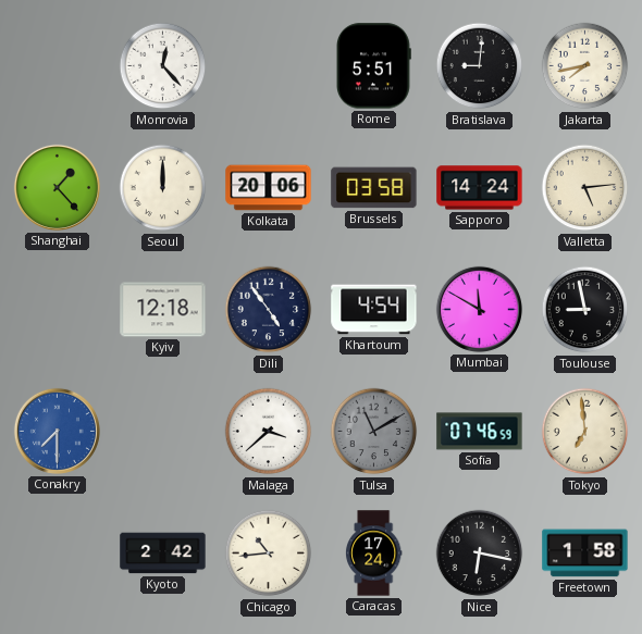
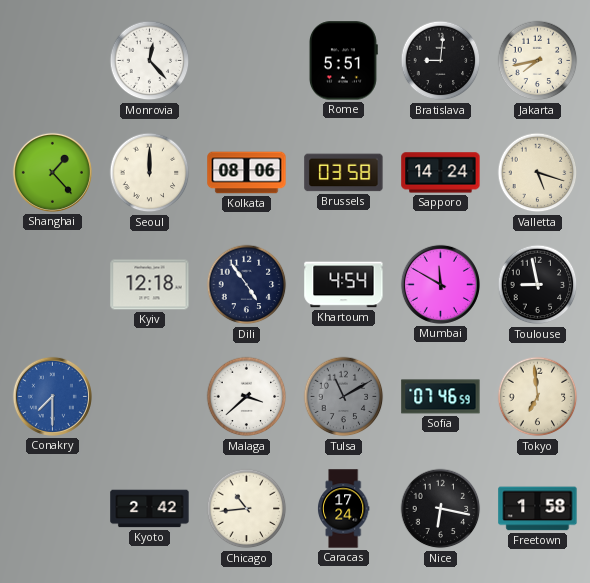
Kolkata: 20:06 -> 08:06 (247, 173)
Valletta: 5:14 -> 5:18 (538, 173)
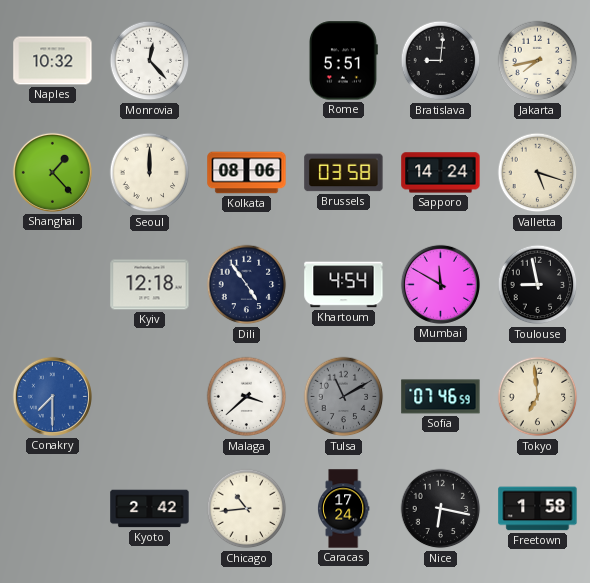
Naples: none -> 10:32 (53, 61)
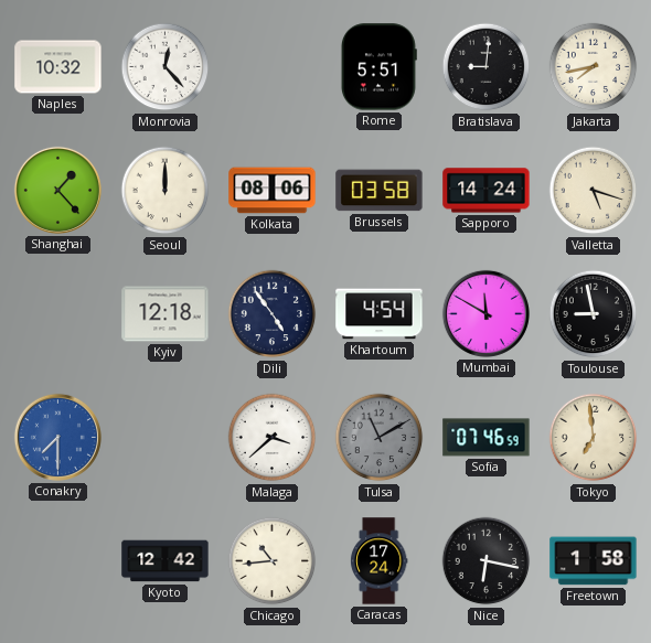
Kyoto: 2:42 -> 12:42 (166, 561)
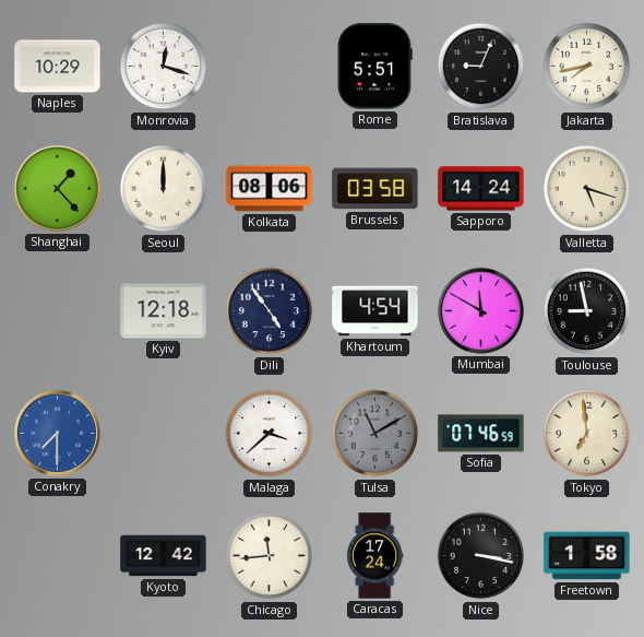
Naples: 10:32 -> 10:29 (58, 67)
Monrovia: 12:23 -> 12:18 (164, 67)
Bratislava: 9:01 -> 9:04 (481, 67)
Chicago: 10:44 -> 11:44 (270, 556)
Nice: 6:17 -> 3:17 (481, 556)
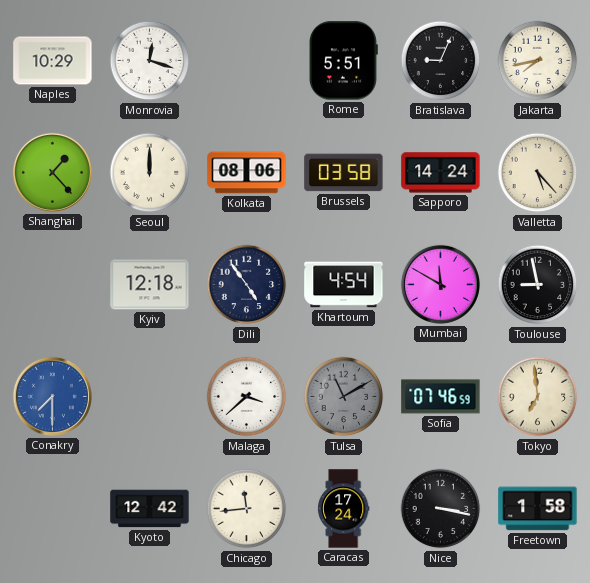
Valletta: 5:18 -> 5:23 (538, 173)
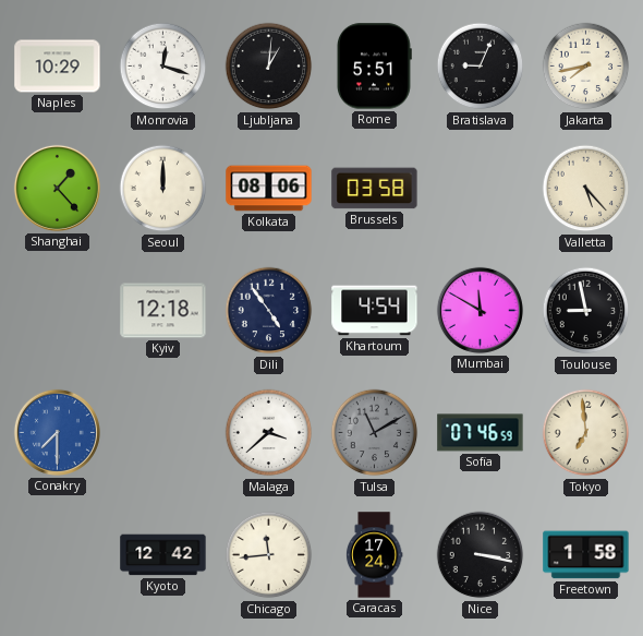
Ljubljana: none -> 1:01 (269, 67)
Sapporo: 14:24 -> none (441, 173)
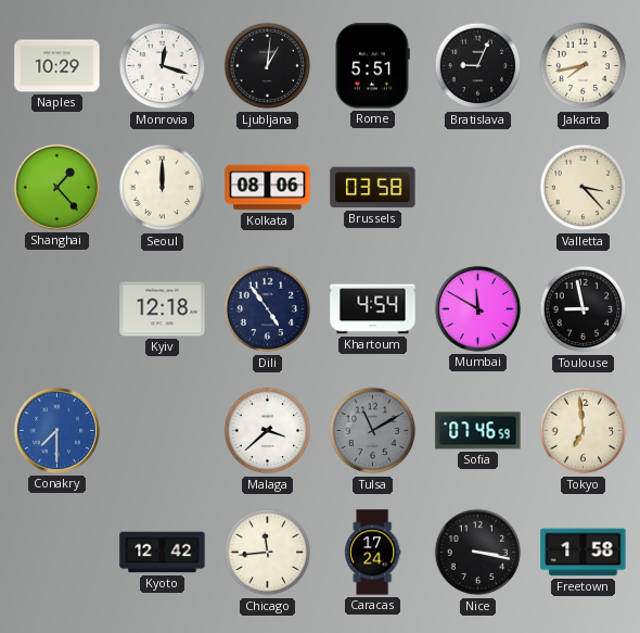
Valletta: 5:23 -> 3:23 (584, 188)
